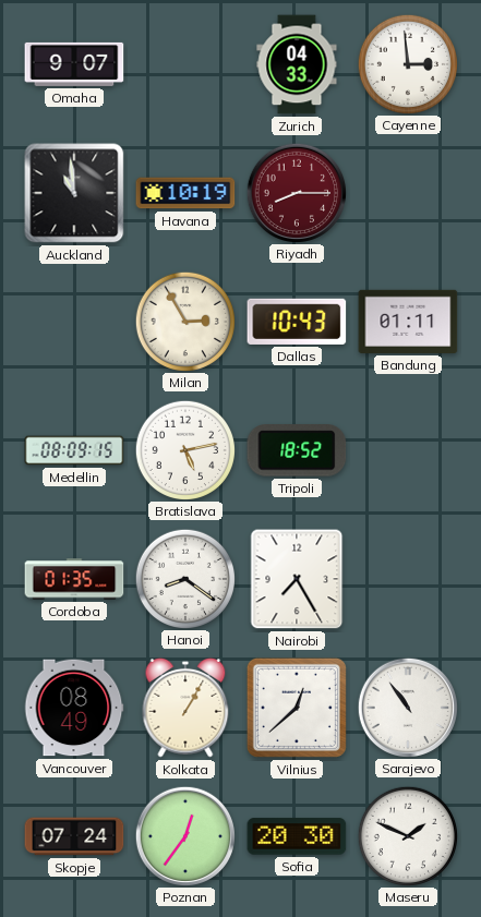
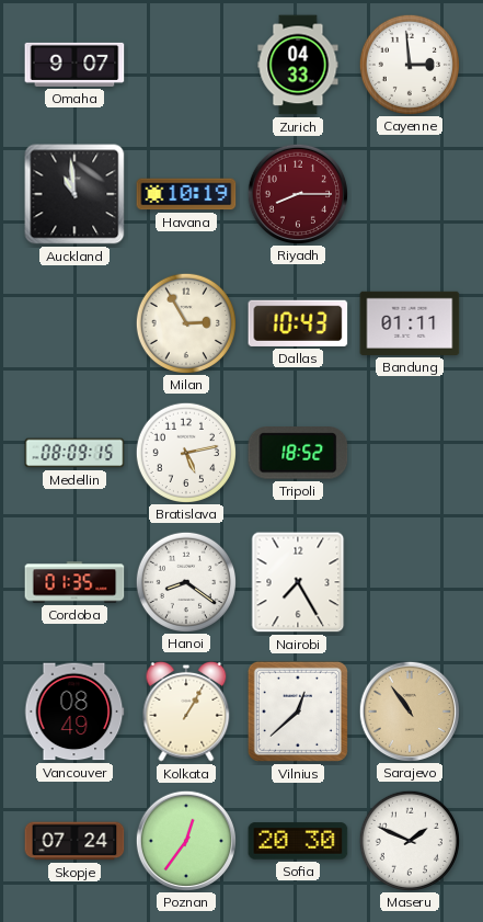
Sarajevo dial: white -> champagne (409, 710)
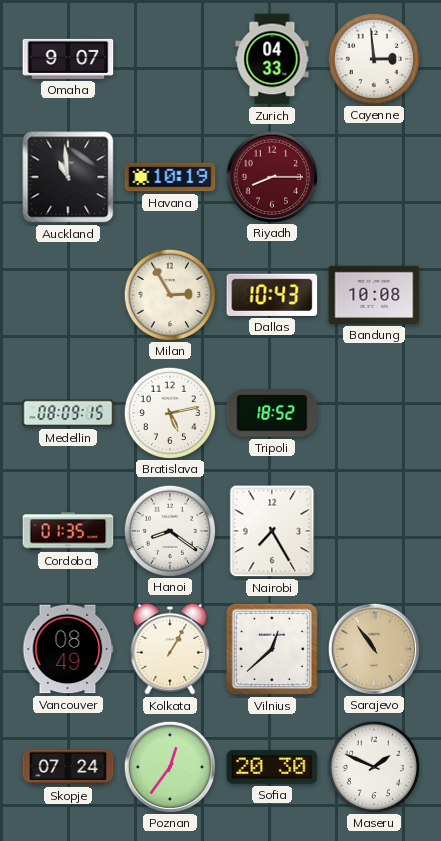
Bandung: 01:11 -> 10:08 (374, 295)
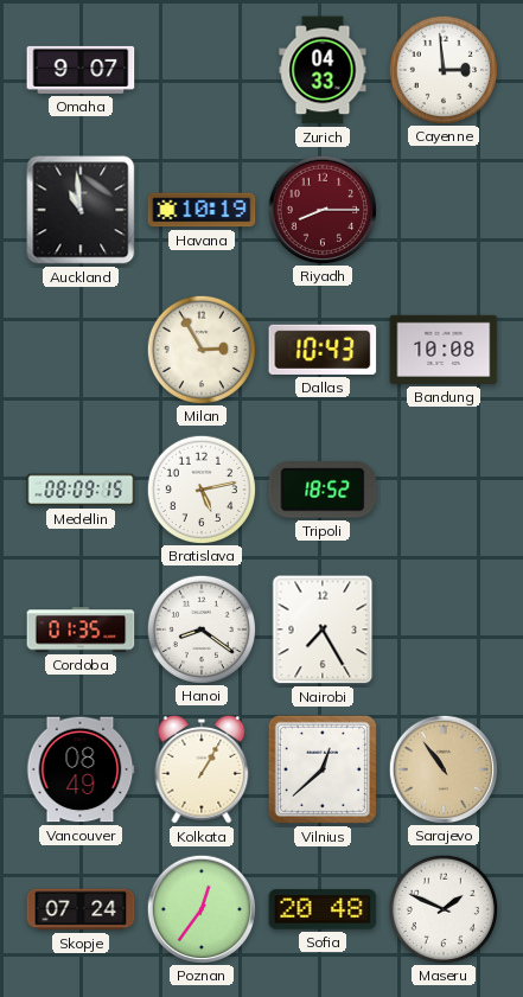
Sofia: 20:30 -> 20:48 (323, 909)
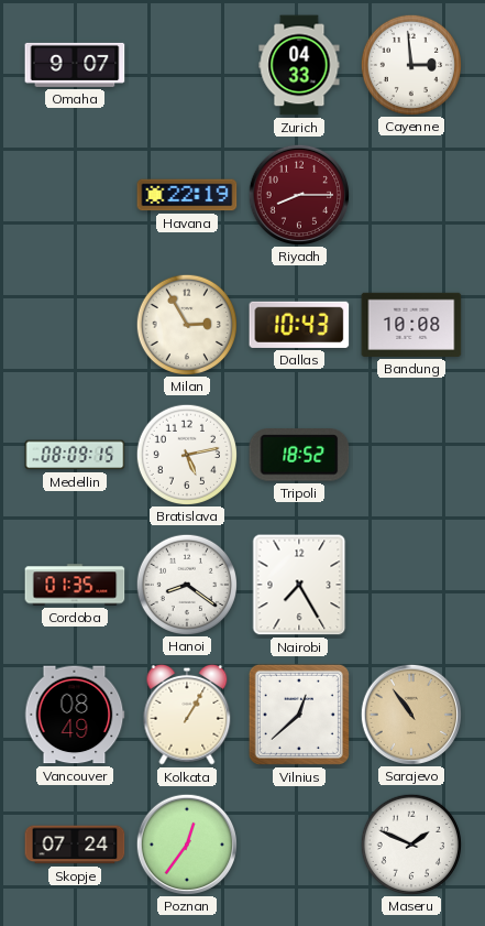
Auckland: 10:59 -> none (81, 210)
Havana: 10:19 -> 22:19 (187, 195)
Sofia: 20:48 -> none (323, 909)
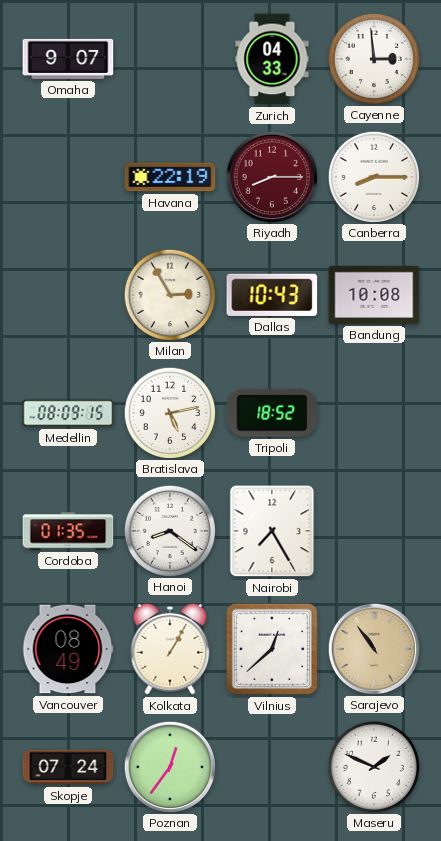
Canberra: none -> 8:15 (373, 176)
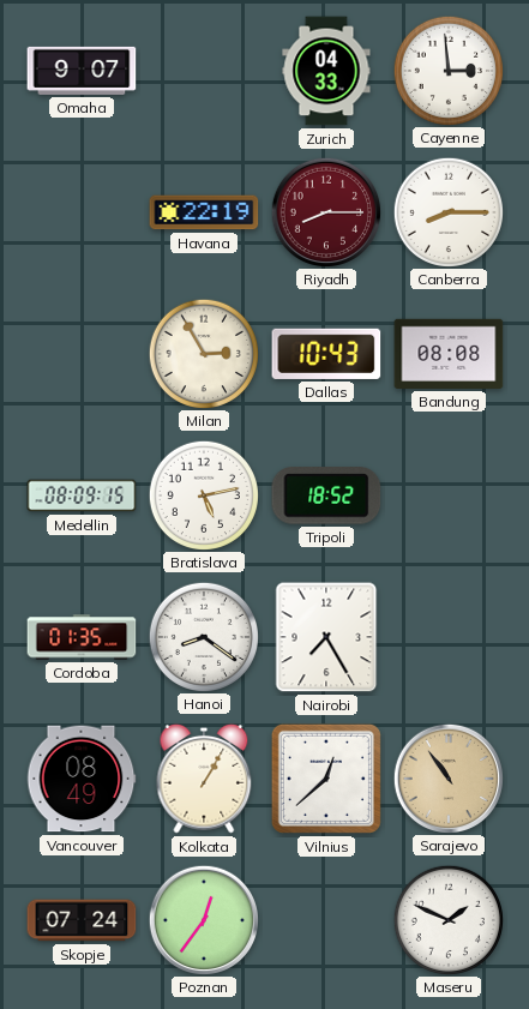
Bandung: 10:08 -> 08:08 (449, 354)
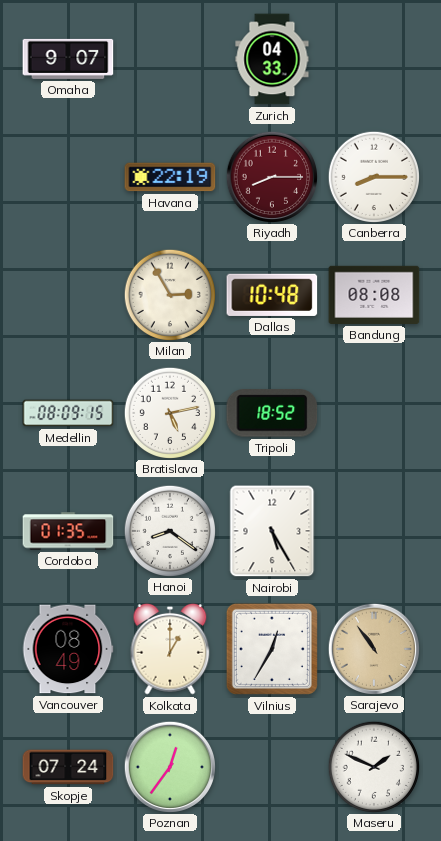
Cayenne: 2:59 -> none (447, 70)
Dallas: 10:43 -> 10:48 (272, 295)
Nairobi: 7:25 -> 5:25 (272, 531)
Kolkata: 1:05 -> 1:00 (170, 649)
Vilnius: 12:38 -> 12:35 (272, 649)
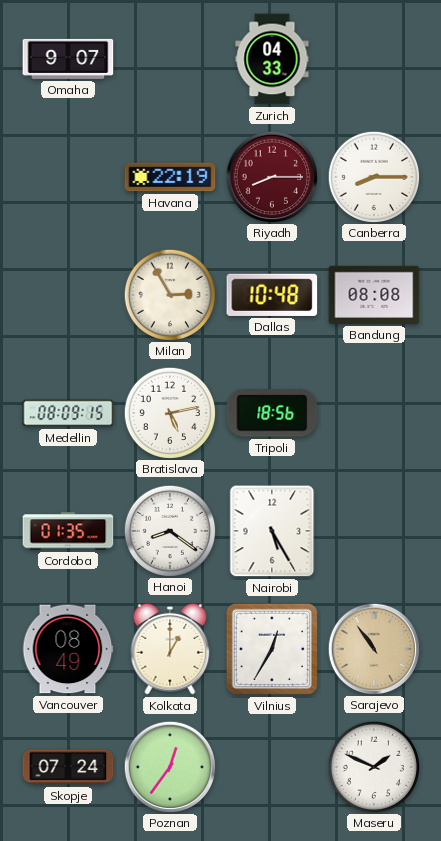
Tripoli: 18:52 -> 18:56 (272, 413)
